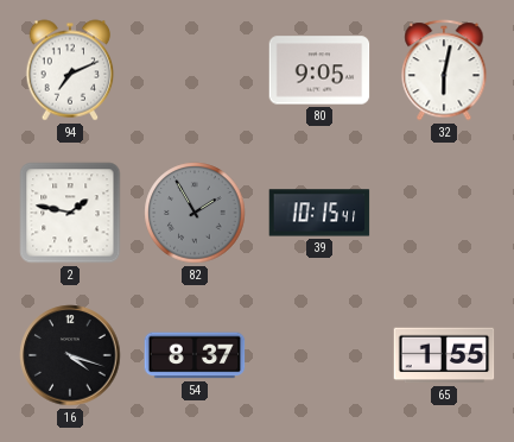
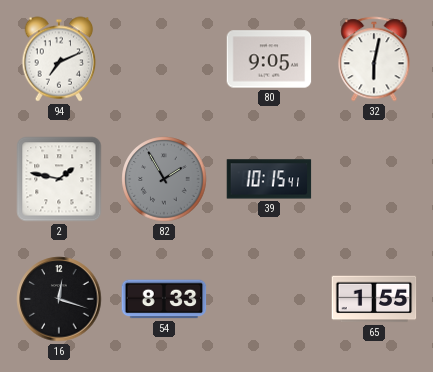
16: 4:18 -> 12:18 (59, 299)
54: 8:37 -> 8:33 (164, 299)
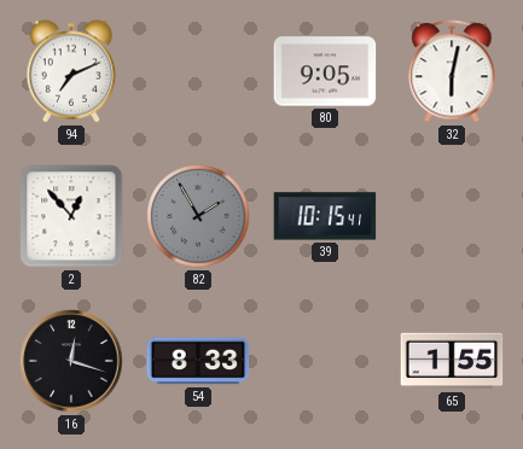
2: 1:47 -> 12:53 (71, 216)
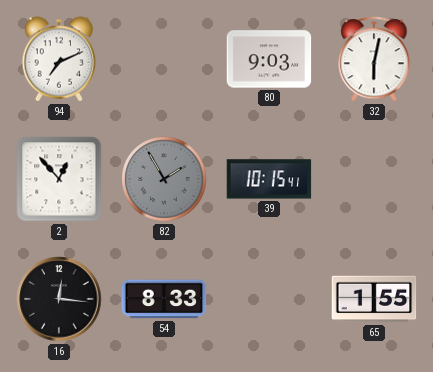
80: 9:05 -> 9:03 (269, 59)
16: 12:18 -> 12:16 (59, 299)
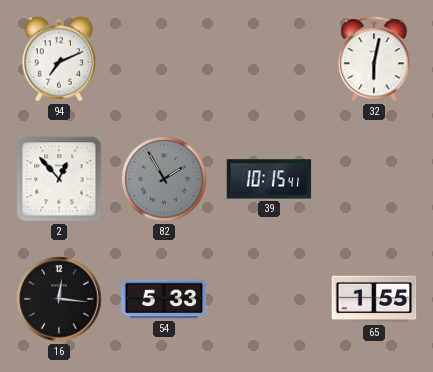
80: 9:03 -> none (269, 59)
54: 8:33 -> 5:33 (164, 299)
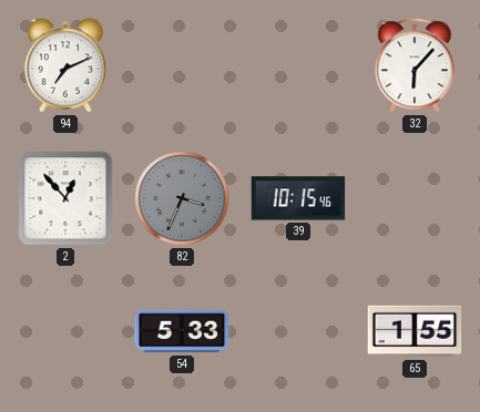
32: 6:02 -> 6:07 (415, 65)
82: 1:55 -> 3:34 (182, 198)
39: 10:15:41 -> 10:15:46 (298, 198)
16: 12:16 -> none (59, 299)
